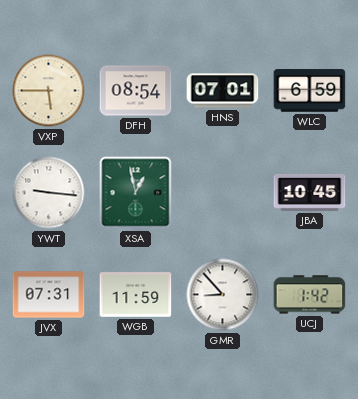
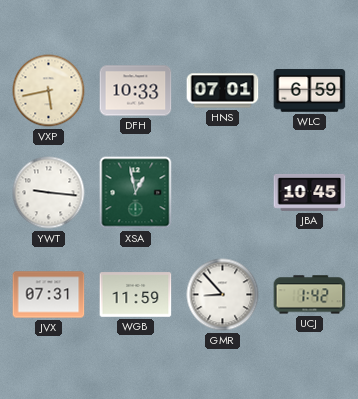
VXP: 5:45 -> 5:43 (49, 91)
DFH: 08:54 -> 10:33 (136, 91)
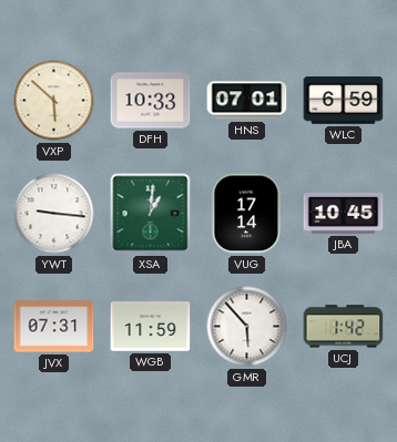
VXP: 5:43 -> 5:52 (54, 101)
XSA: 12:58 -> 1:01 (151, 214)
VUG: none -> 17:14 (247, 214)
GMR: 8:53 -> 5:53 (247, 327)
